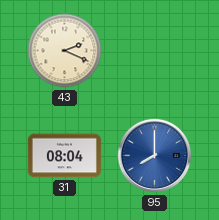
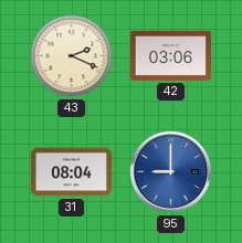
42: none -> 03:06 (170, 55)
95: 8:00 -> 9:00 (171, 172)
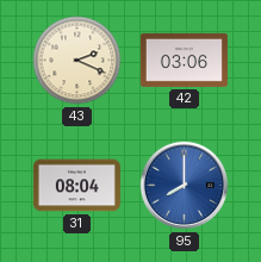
95: 9:00 -> 8:00 (185, 186)
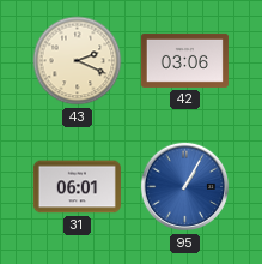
31: 08:04 -> 06:01 (77, 187)
95: 8:00 -> 1:05 (185, 187)
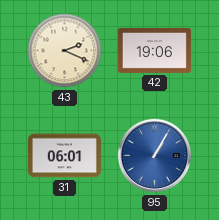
42: 03:06 -> 19:06 (154, 50)
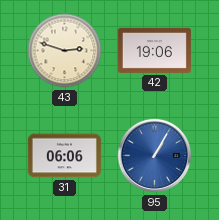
43: 2:19 -> 2:48 (65, 51)
31: 06:01 -> 06:06 (64, 156)
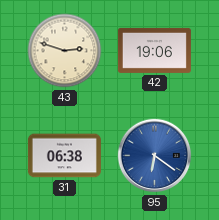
31: 06:06 -> 06:38 (64, 156)
95: 1:05 -> 6:21 (155, 156)
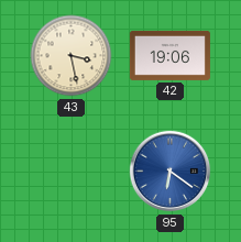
43: 2:48 -> 3:28 (72, 56)
31: 06:38 -> none (64, 156)
